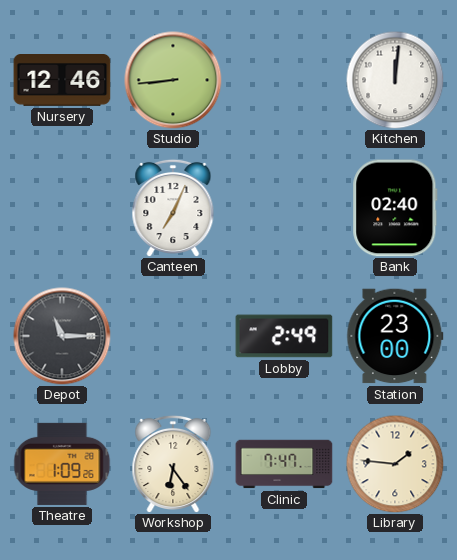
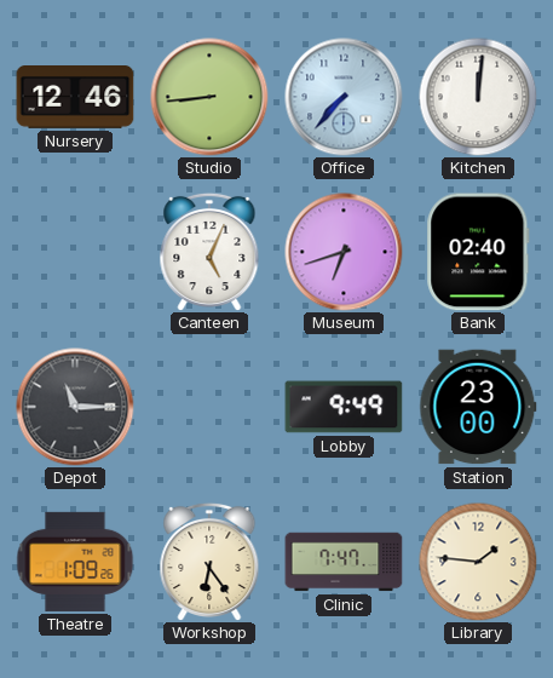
Office: none -> 7:37 (344, 97)
Canteen: 7:04 -> 5:04 (209, 252)
Museum: none -> 6:42 (344, 252)
Lobby: 2:49 -> 9:49 (344, 407)
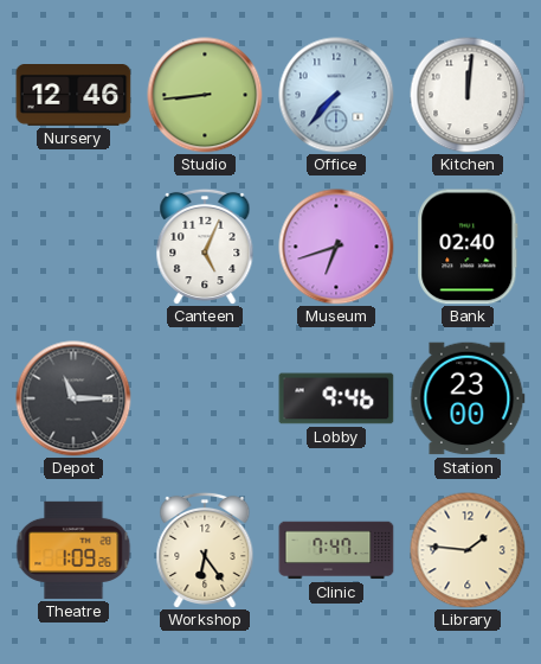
Lobby: 9:49 -> 9:46 (336, 398)
